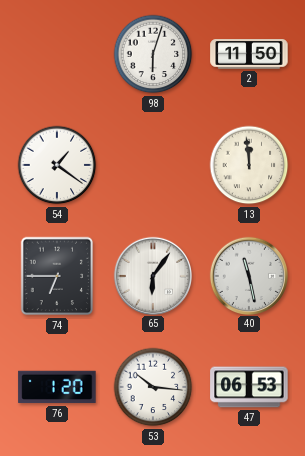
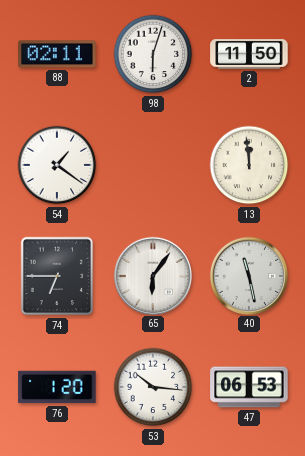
88: none -> 02:11 (57, 54)
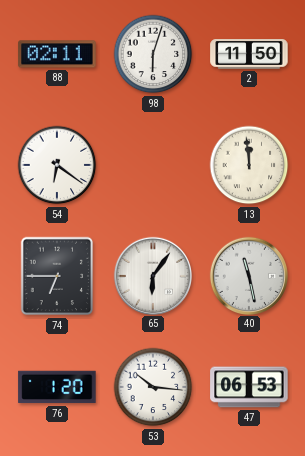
54: 1:21 -> 6:21 (57, 165)
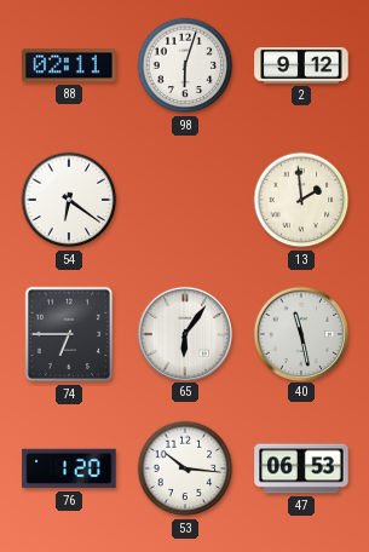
2: 11:50 -> 9:12 (301, 65)
13: 11:59 -> 1:59 (301, 200)
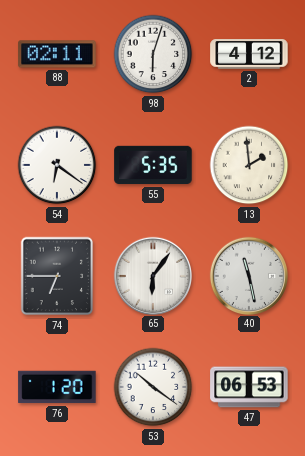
2: 9:12 -> 4:12 (249, 54)
55: none -> 5:35 (153, 165)
53: 10:16 -> 10:21 (153, 387)
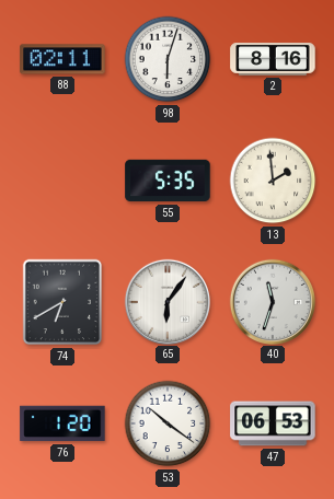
2: 4:12 -> 8:16 (273, 59)
54: 6:21 -> none (57, 165)
74: 6:45 -> 6:40 (62, 302)
40: 11:28 -> 11:33 (272, 301)
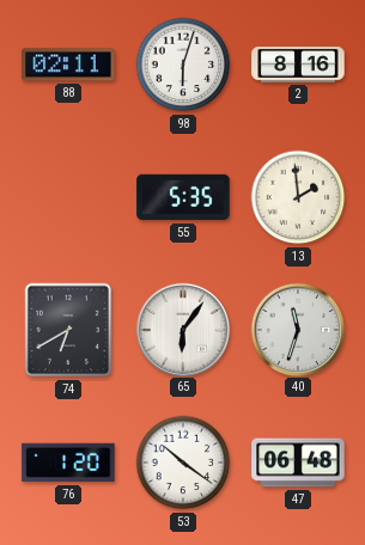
47: 06:53 -> 06:48 (298, 463)
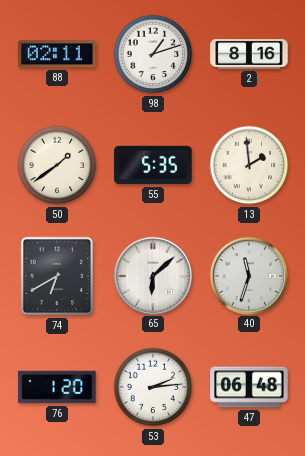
98: 6:03 -> 1:12 (153, 54)
50: none -> 1:39 (57, 165)
65: 6:06 -> 6:08 (152, 275)
53: 10:21 -> 2:14 (153, 387)
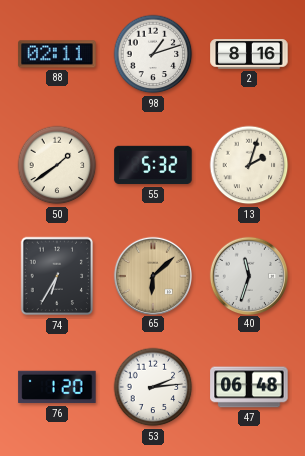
55: 5:35 -> 5:32 (153, 165)
13: 1:59 -> 2:03 (249, 165)
74: 6:40 -> 6:35 (57, 276)
65 dial: white -> champagne (152, 275)
